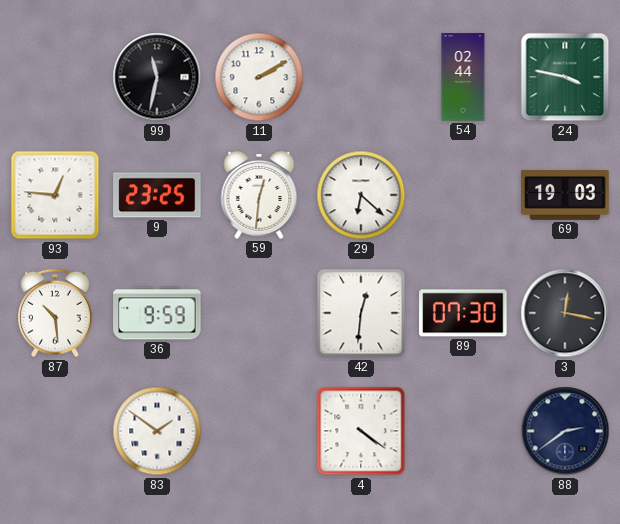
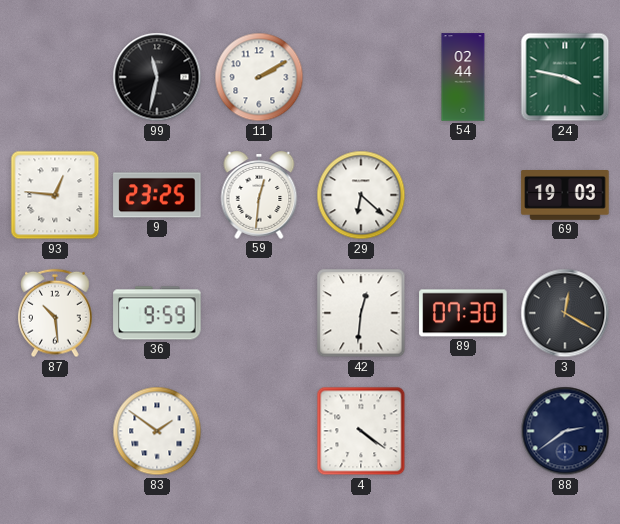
3: 12:17 -> 12:20 (565, 313)
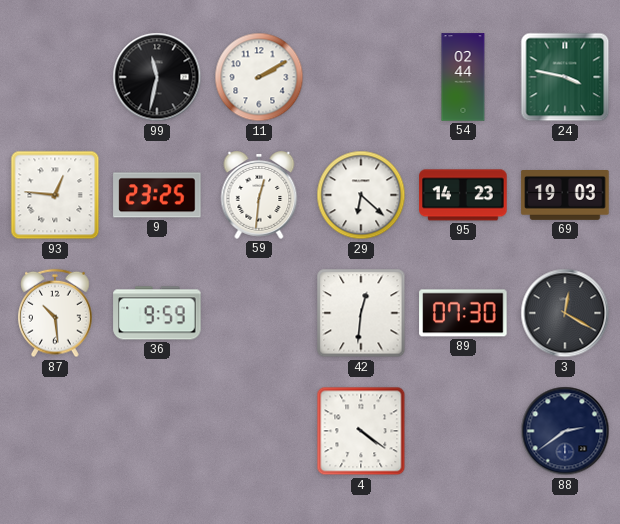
95: none -> 14:23 (463, 195)
83: 1:51 -> none (157, 431)
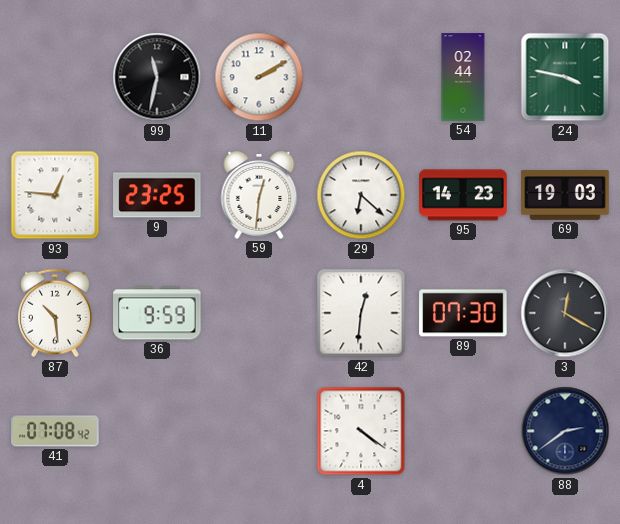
41: none -> 07:08 (55, 431)
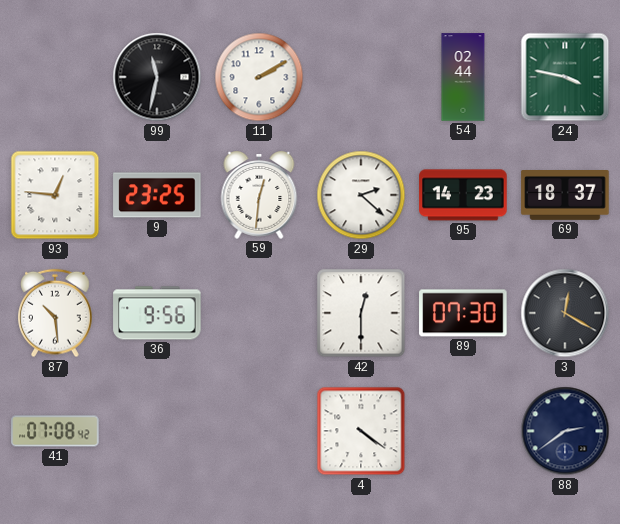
29: 6:22 -> 2:22 (361, 195)
69: 19:03 -> 18:37 (565, 196)
36: 9:59 -> 9:56 (157, 313)
42: 12:31 -> 12:30 (361, 313)
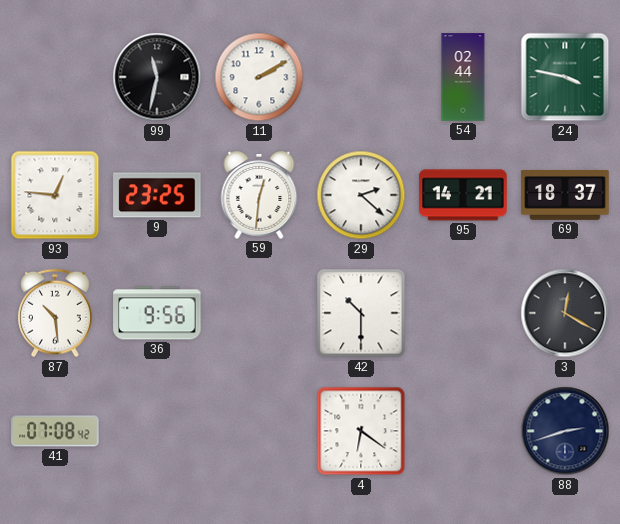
95: 14:23 -> 14:21 (463, 195)
42: 12:30 -> 10:30 (361, 313)
89: 07:30 -> none (463, 313)
4: 4:21 -> 6:21 (361, 431)
88: 2:39 -> 2:42 (565, 431)
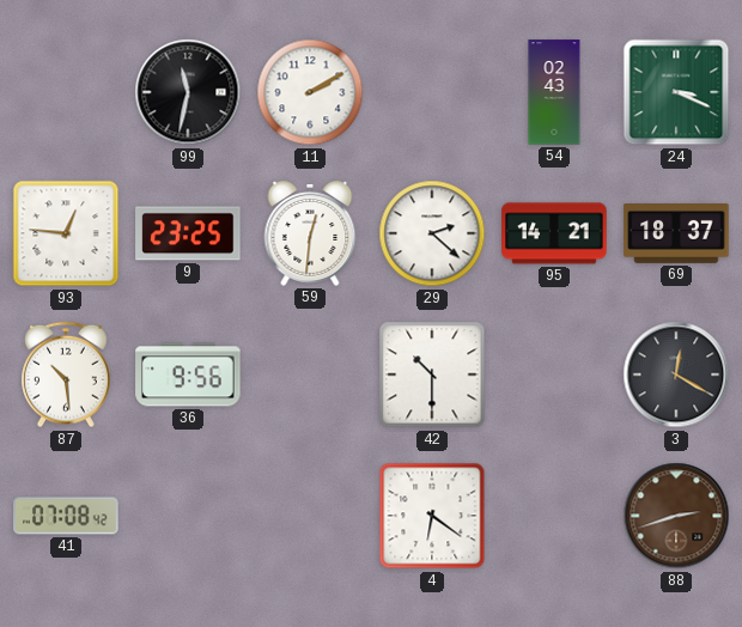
54: 02:44 -> 02:43 (554, 92)
24: 3:47 -> 3:19 (676, 92)
88 dial: navy -> brown (676, 516)
